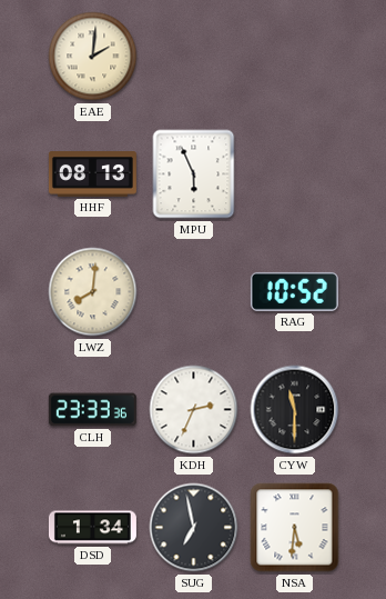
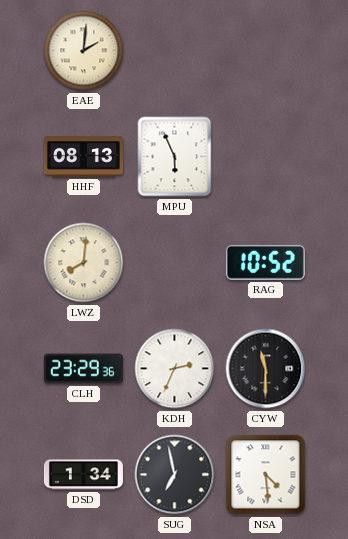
CLH: 23:33 -> 23:29 (83, 369)
NSA: 5:31 -> 4:29 (266, 475)
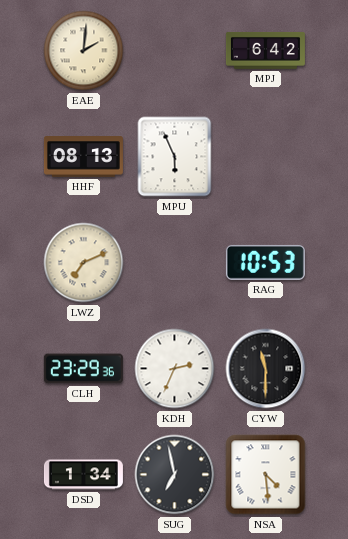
MPJ: none -> 6:42 (265, 50)
LWZ: 8:01 -> 7:11 (84, 263)
RAG: 10:52 -> 10:53 (265, 262)
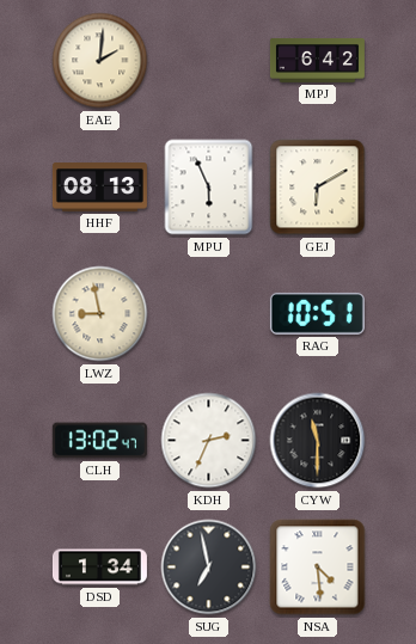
GEJ: none -> 6:10 (318, 188)
LWZ: 7:11 -> 8:58 (100, 314)
RAG: 10:53 -> 10:51 (317, 313)
CLH: 23:29 -> 13:02 (99, 441)
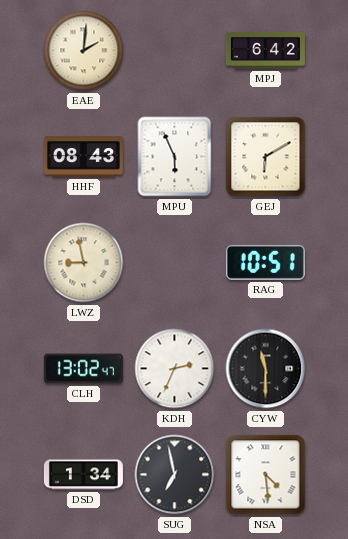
HHF: 08:13 -> 08:43 (83, 157)
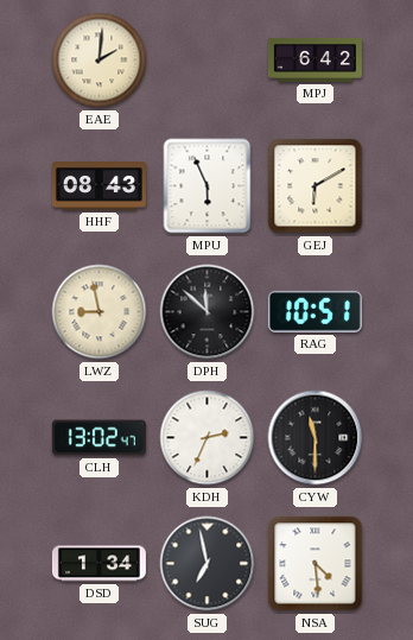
DPH: none -> 11:52 (208, 312)
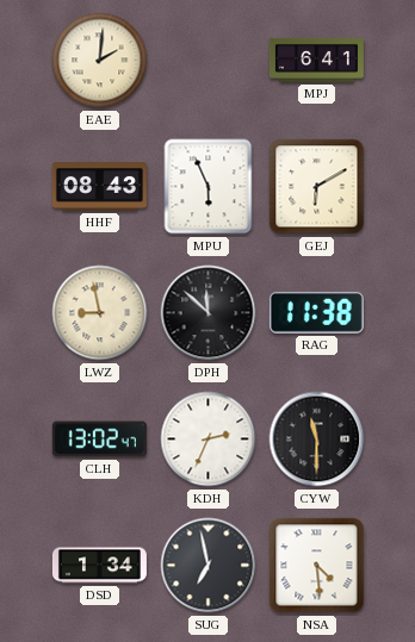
MPJ: 6:42 -> 6:41 (316, 60)
RAG: 10:51 -> 11:38 (316, 312)
